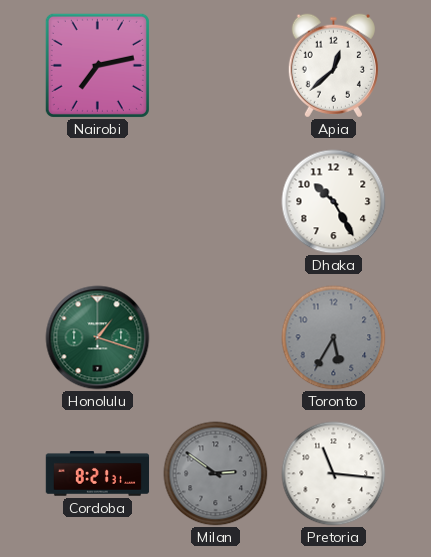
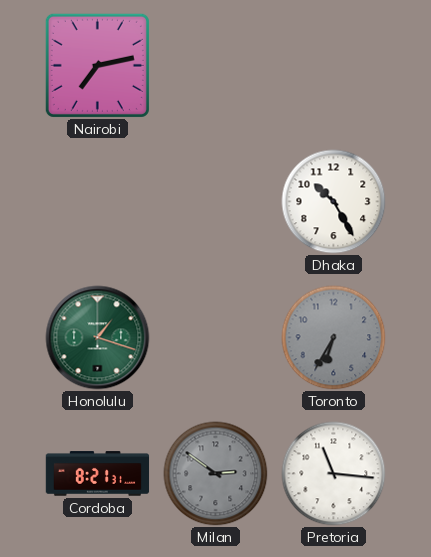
Apia: 12:38 -> none (333, 66)
Toronto: 5:35 -> 6:35 (334, 338)
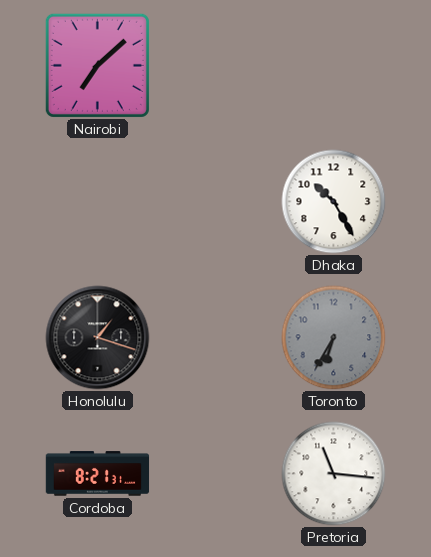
Nairobi: 7:13 -> 7:08 (97, 65)
Honolulu dial: green -> black (98, 338)
Milan: 2:51 -> none (216, 474)
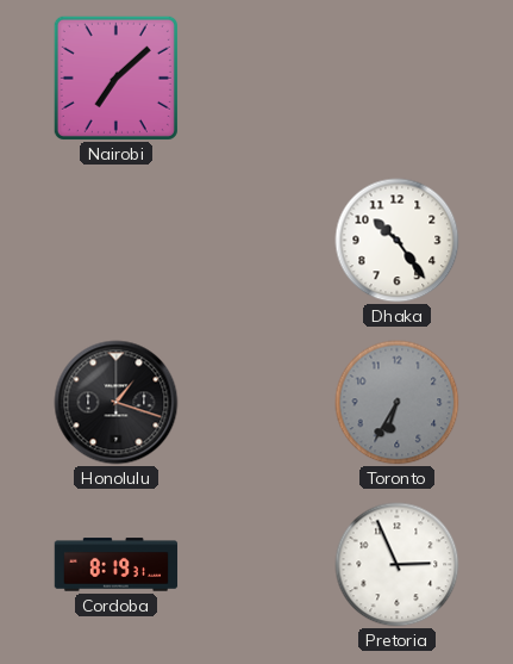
Dhaka: 10:25 -> 10:24 (398, 241)
Cordoba: 8:21 -> 8:19 (117, 565)
Pretoria: 11:16 -> 2:56 (398, 565)
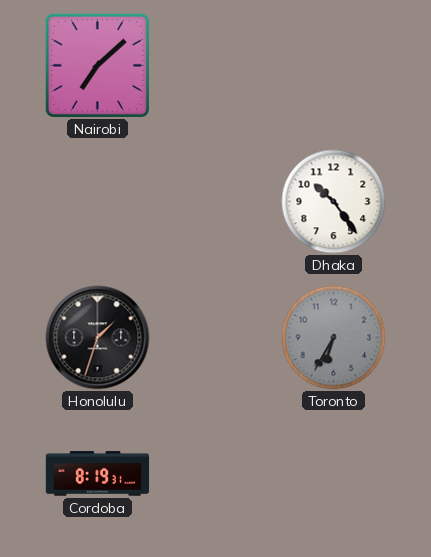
Honolulu: 1:18 -> 1:33 (98, 338)
Pretoria: 2:56 -> none (398, 565)
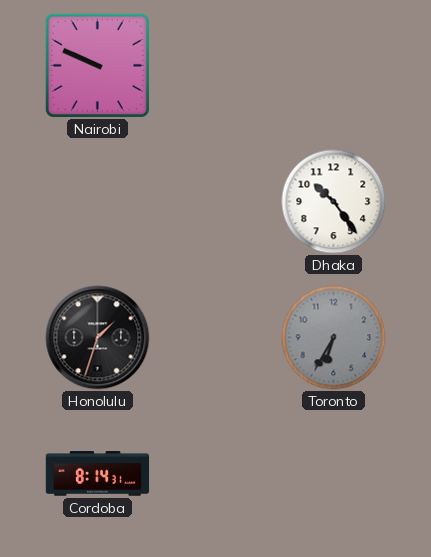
Nairobi: 7:08 -> 9:49 (97, 65)
Cordoba: 8:19 -> 8:14 (98, 474)
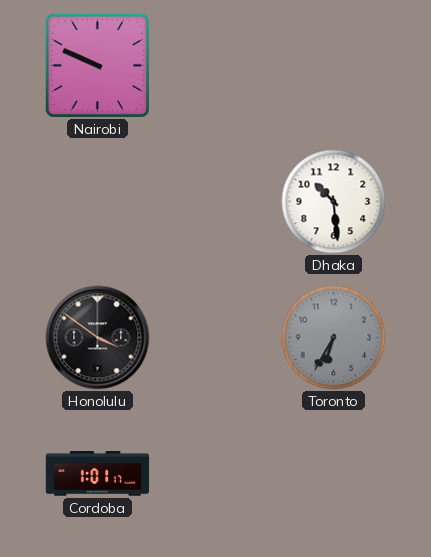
Dhaka: 10:24 -> 10:29 (334, 202)
Honolulu: 1:33 -> 3:51 (98, 338)
Cordoba: 8:14 -> 1:01 (98, 474)
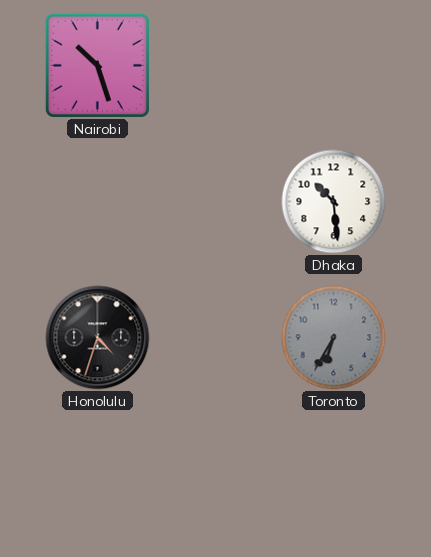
Nairobi: 9:49 -> 10:27 (97, 65)
Honolulu: 3:51 -> 4:33 (98, 338)
Cordoba: 1:01 -> none (98, 474)
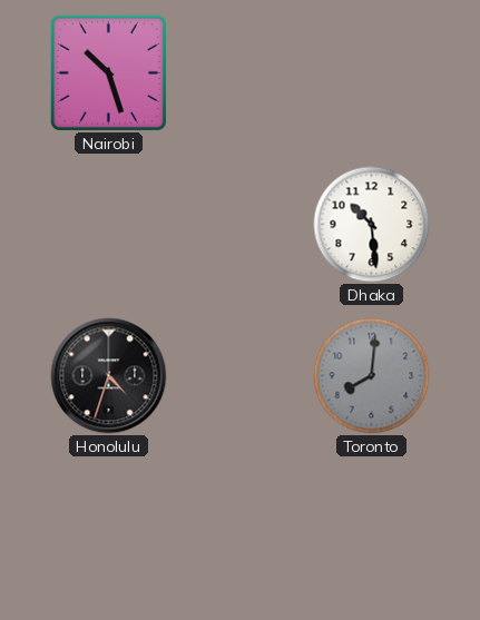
Toronto: 6:35 -> 8:01 (372, 376)
